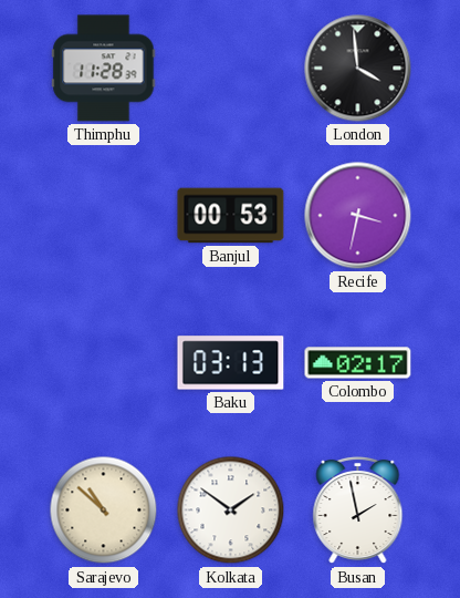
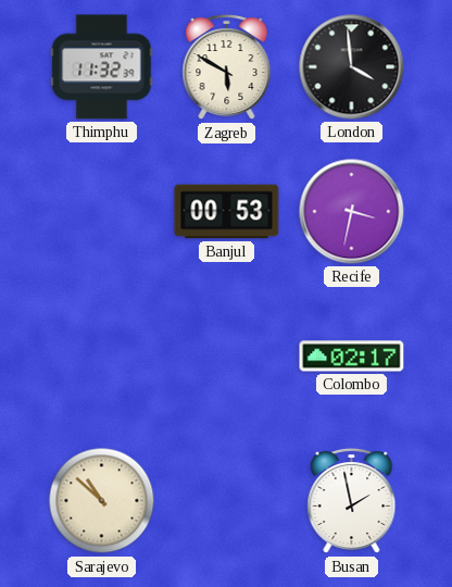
Thimphu: 11:28 -> 11:32 (102, 67)
Zagreb: none -> 5:50 (227, 67)
Baku: 03:13 -> none (231, 363)
Kolkata: 1:51 -> none (231, 511)
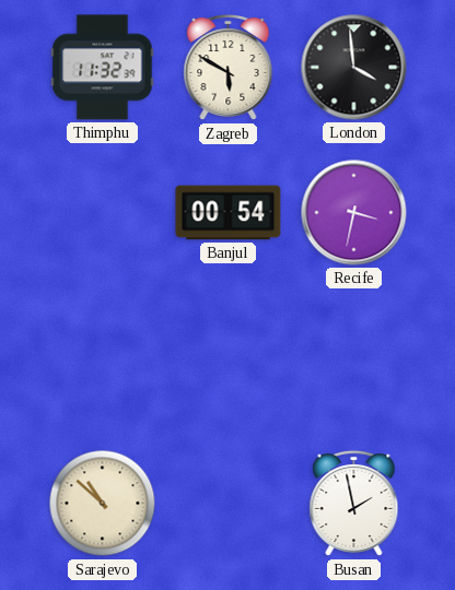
Banjul: 00:53 -> 00:54 (229, 213)
Colombo: 02:17 -> none (352, 357)
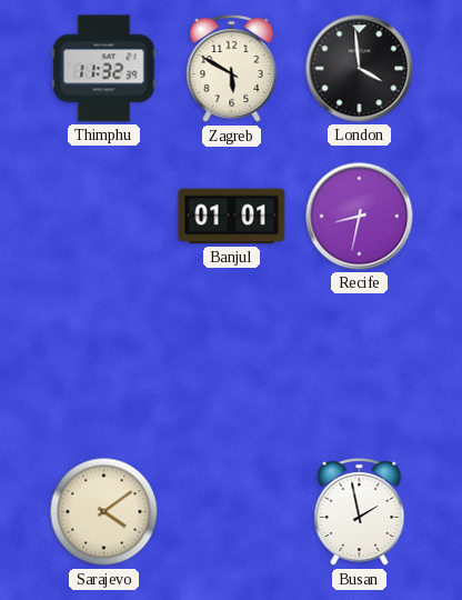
Banjul: 00:54 -> 01:01 (232, 217)
Recife: 3:32 -> 8:32 (360, 217)
Sarajevo: 10:52 -> 4:09 (104, 512)
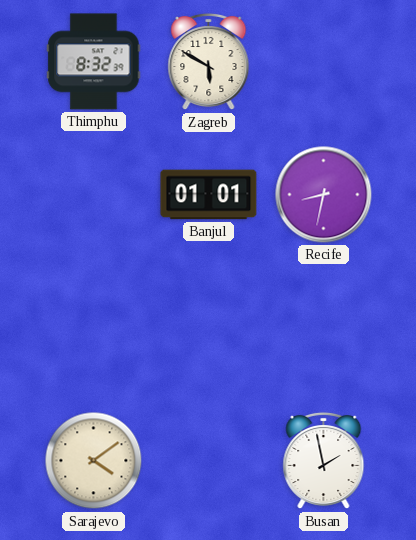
Thimphu: 11:32 -> 8:32 (94, 62)
London: 3:59 -> none (360, 69)
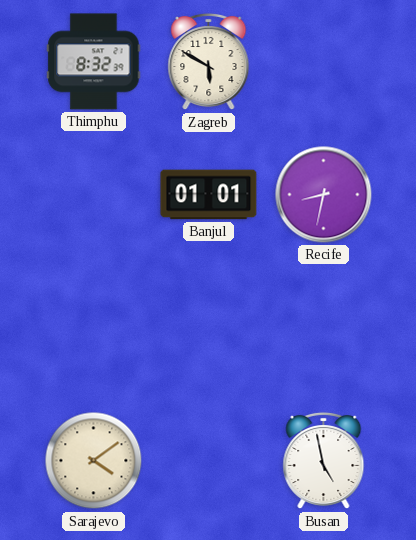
Busan: 1:58 -> 4:58 (324, 461)
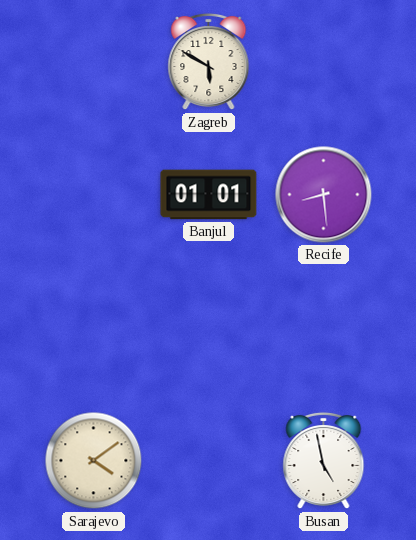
Thimphu: 8:32 -> none (94, 62)
Recife: 8:32 -> 8:29 (324, 195)
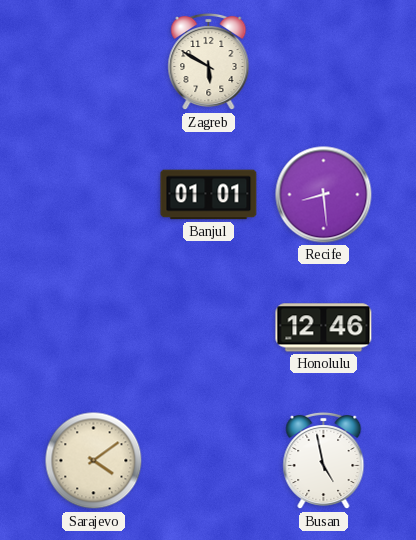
Honolulu: none -> 12:46 (324, 328)
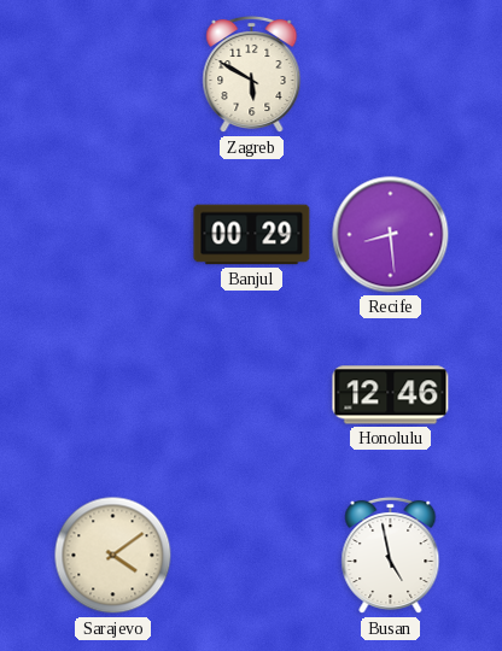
Banjul: 01:01 -> 00:29 (252, 235)
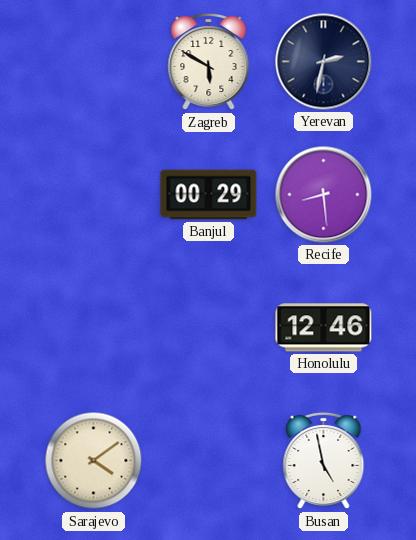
Yerevan: none -> 2:32 (324, 62)
